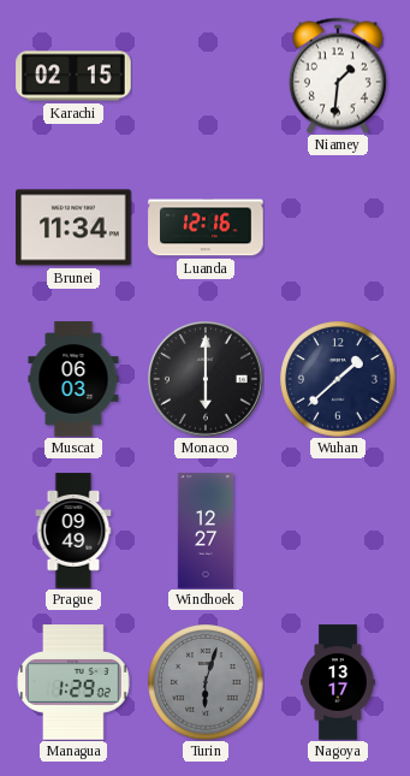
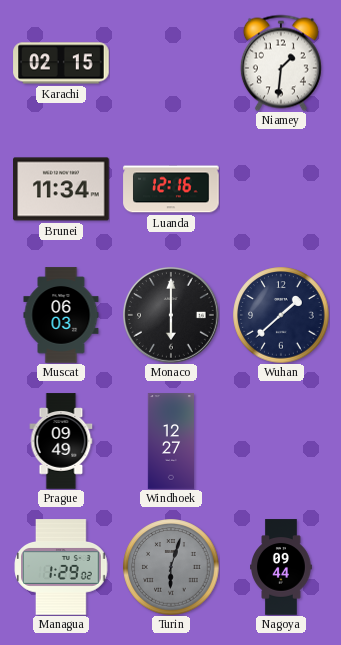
Nagoya: 13:17 -> 09:44 (282, 567)
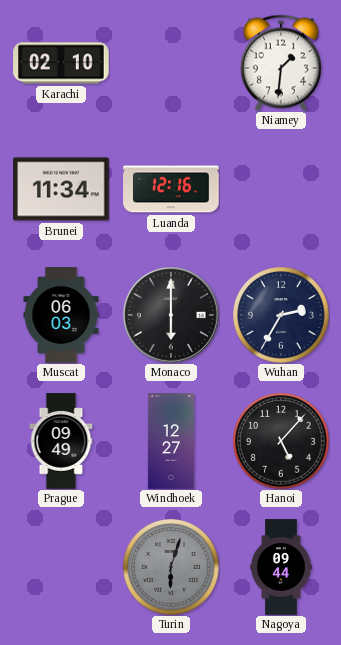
Karachi: 02:15 -> 02:10 (61, 63)
Wuhan: 1:38 -> 2:35 (281, 315)
Hanoi: none -> 5:07 (281, 441)
Managua: 1:29 -> none (61, 567)
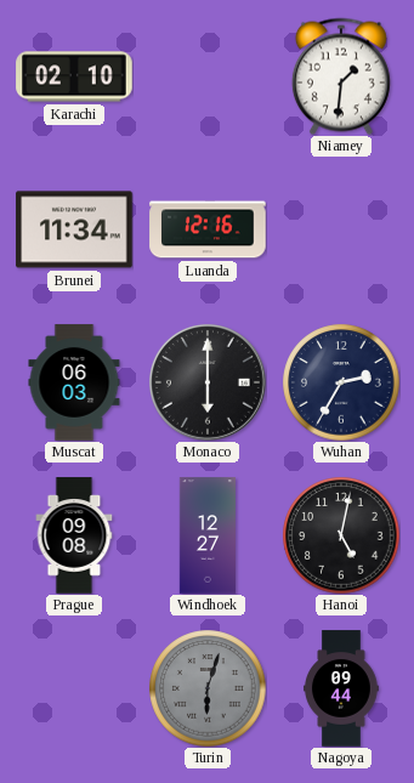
Prague: 09:49 -> 09:08 (74, 535)
Hanoi: 5:07 -> 5:02 (341, 535)
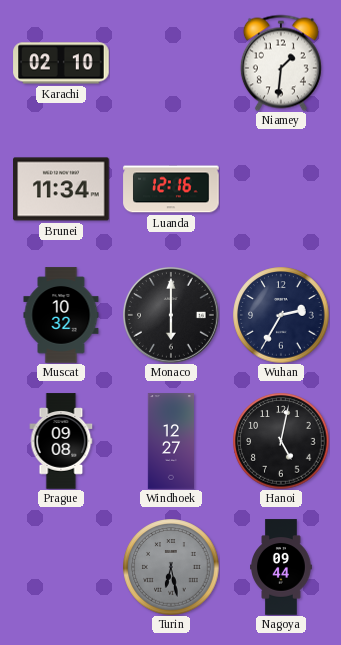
Muscat: 06:03 -> 10:32 (61, 315)
Turin: 6:03 -> 6:28 (171, 567)
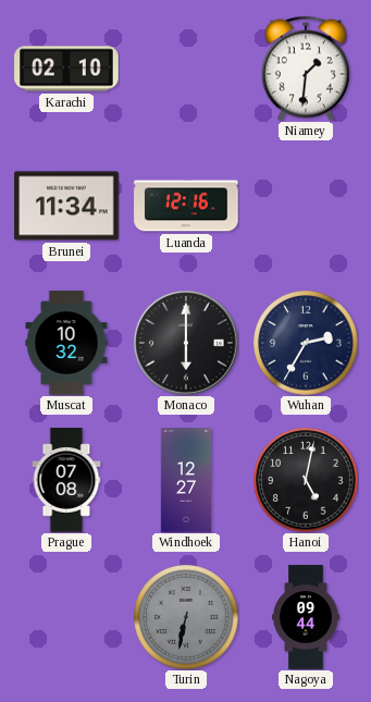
Prague: 09:08 -> 07:08 (66, 480)
Turin: 6:28 -> 6:32 (186, 617)
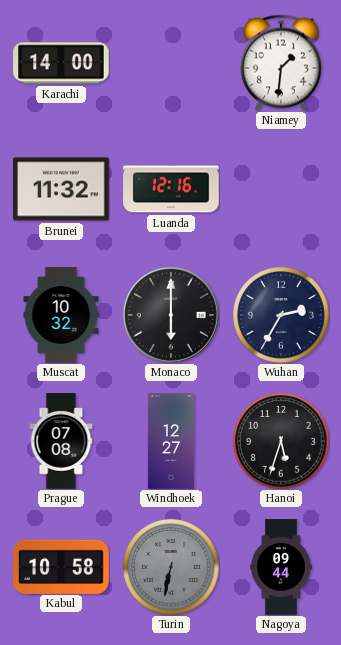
Karachi: 02:10 -> 14:00 (61, 63)
Brunei: 11:34 -> 11:32 (61, 189)
Hanoi: 5:02 -> 5:33 (281, 441)
Kabul: none -> 10:58 (61, 566)
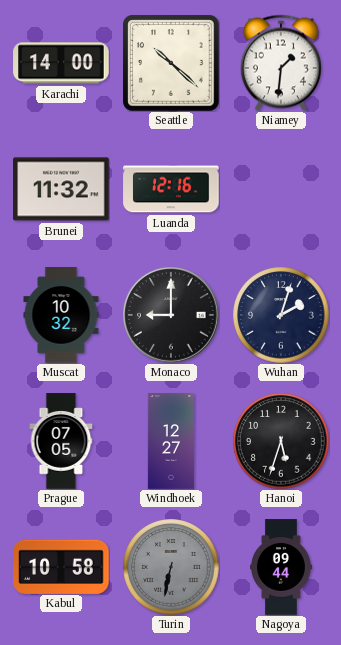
Seattle: none -> 10:22 (171, 63)
Monaco: 6:00 -> 9:00 (172, 316)
Wuhan: 2:35 -> 2:03 (281, 315)
Prague: 07:08 -> 07:05 (61, 441)
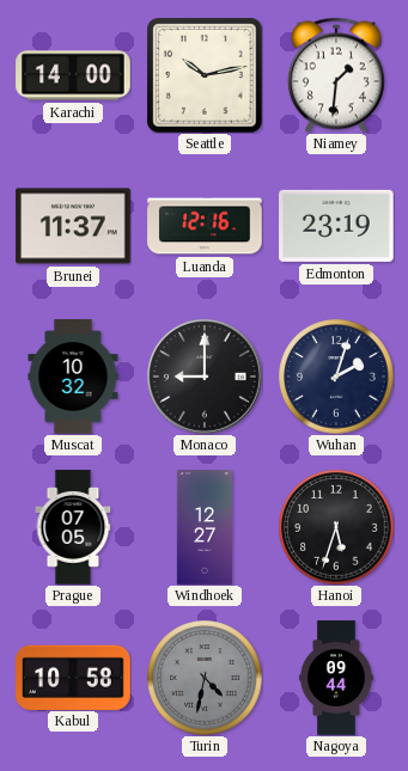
Seattle: 10:22 -> 10:13 (205, 75)
Brunei: 11:32 -> 11:37 (73, 226)
Edmonton: none -> 23:19 (336, 226)
Turin: 6:32 -> 4:32 (205, 678)
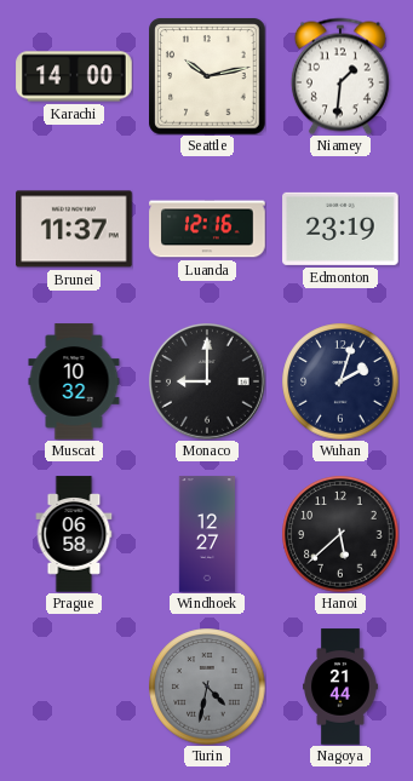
Prague: 07:05 -> 06:58 (74, 534)
Hanoi: 5:33 -> 5:38 (340, 534)
Kabul: 10:58 -> none (73, 677)
Nagoya: 09:44 -> 21:44 (342, 687)
